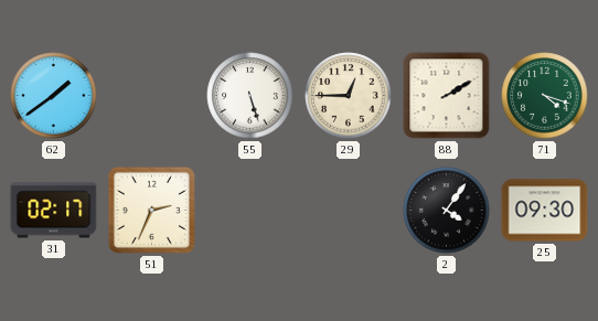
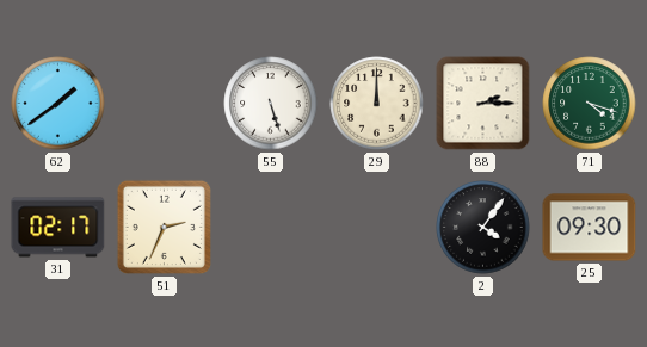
29: 12:45 -> 12:00 (377, 104)
88: 2:10 -> 2:15 (483, 104)
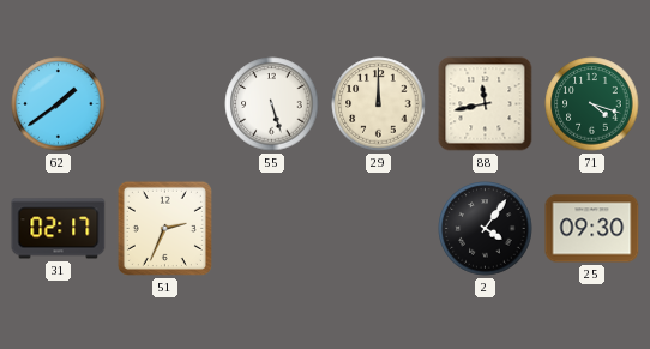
88: 2:15 -> 11:43 (486, 104)
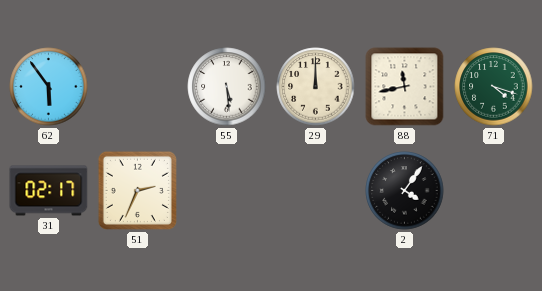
62: 1:39 -> 5:54 (49, 87)
55: 5:27 -> 5:29 (227, 87)
25: 09:30 -> none (592, 229)
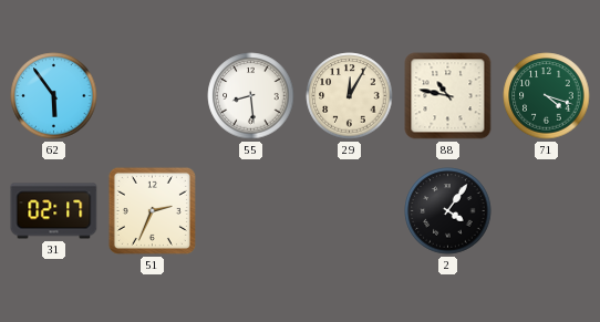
55: 5:29 -> 8:29 (251, 96)
29: 12:00 -> 12:05 (350, 96)
88: 11:43 -> 10:47 (448, 96)
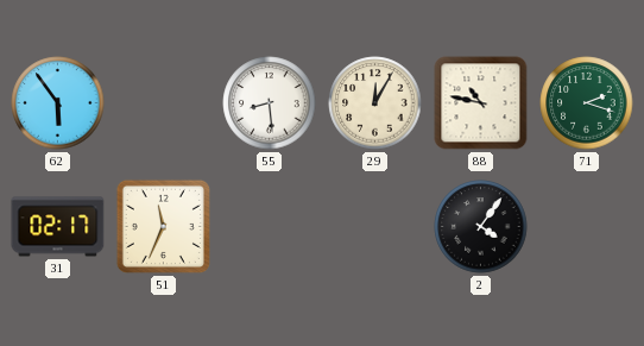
71: 4:18 -> 2:18 (587, 103)
51: 2:34 -> 11:34 (163, 226)
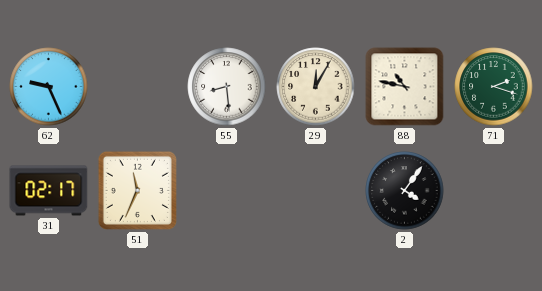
62: 5:54 -> 9:26 (49, 87)
